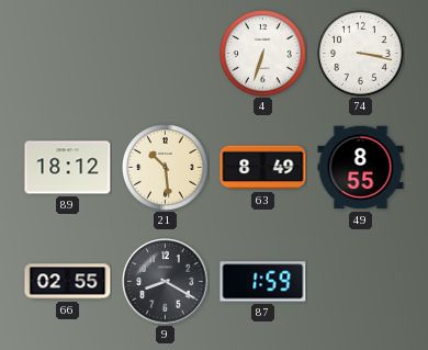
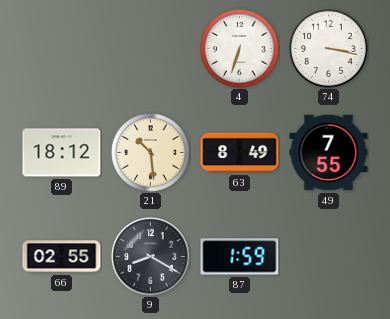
49: 8:55 -> 7:55 (329, 153)
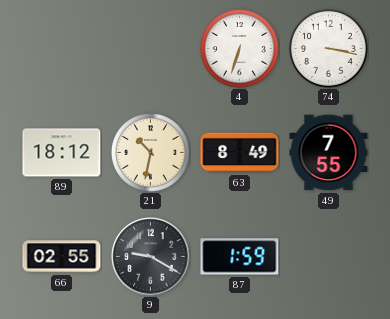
21: 10:29 -> 10:32 (151, 153)
9: 8:20 -> 9:20 (151, 257)
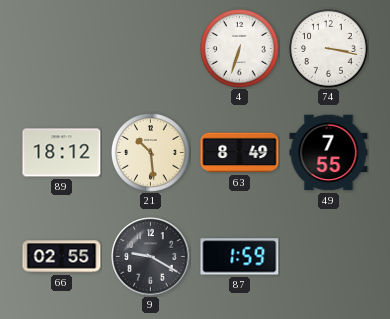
21: 10:32 -> 10:29 (151, 153)
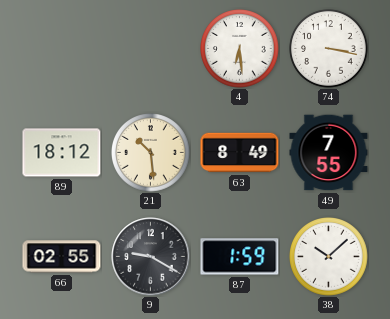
4: 6:33 -> 6:29 (240, 49)
38: none -> 10:08 (329, 257)
